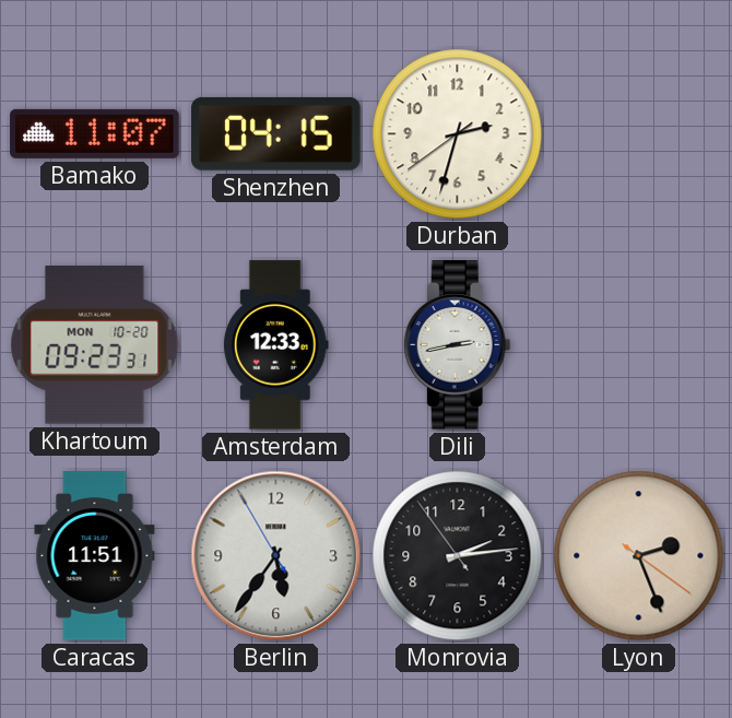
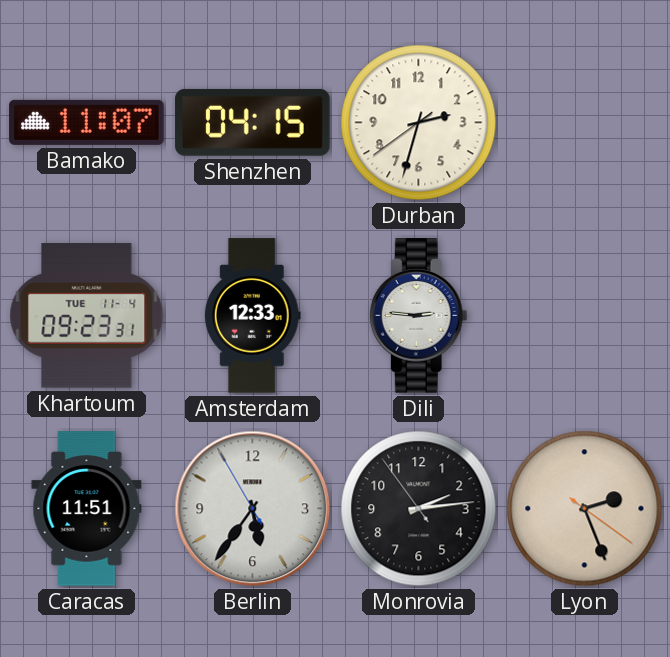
Khartoum date: MON 10-20 -> TUE 11-4 (87, 316)
Dili: 2:43 -> 2:46 (418, 316)
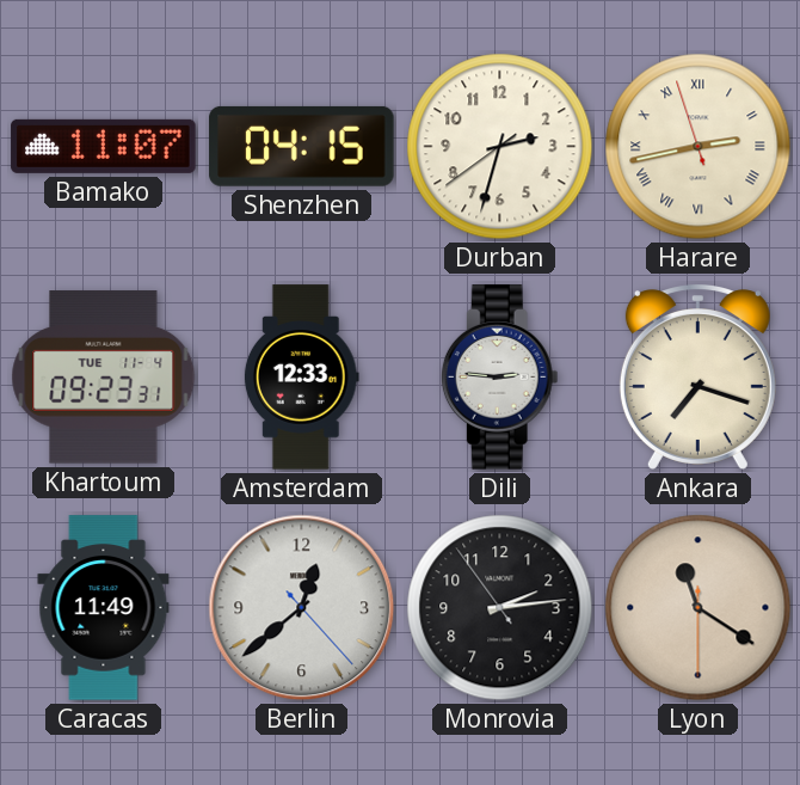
Harare: none -> 2:42 (699, 147)
Ankara: none -> 7:18 (697, 378)
Caracas: 11:51 -> 11:49 (104, 608)
Berlin: 5:35 -> 12:38 (302, 608)
Lyon: 2:26 -> 11:20 (699, 608)
